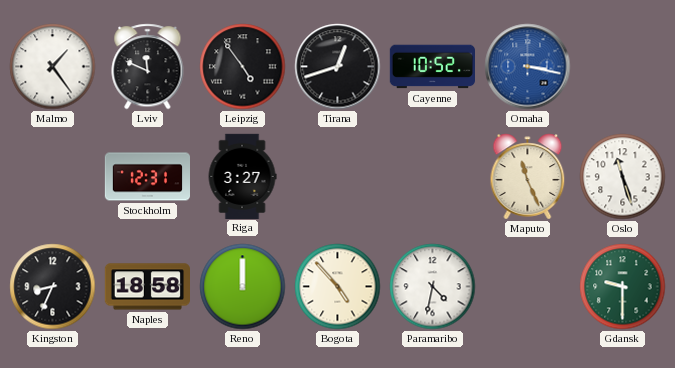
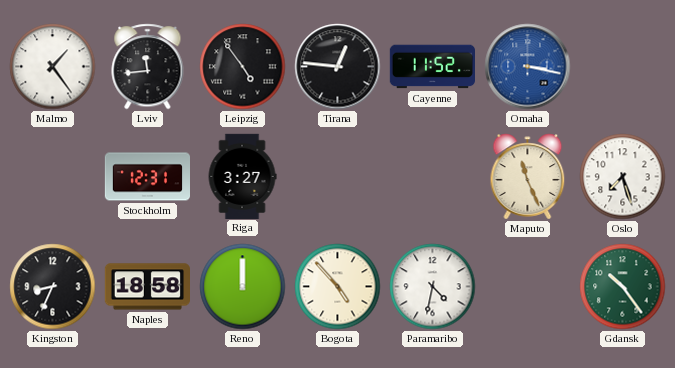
Lviv: 11:49 -> 11:44 (148, 67)
Tirana: 12:42 -> 12:46 (338, 67)
Cayenne: 10:52 -> 11:52 (432, 67)
Oslo: 11:27 -> 7:27 (623, 177)
Gdansk: 9:30 -> 10:24 (623, 287)
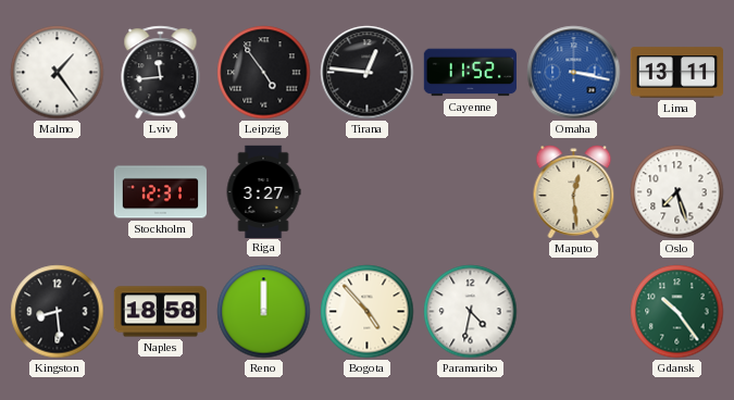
Lima: none -> 13:11 (676, 73)
Maputo: 11:26 -> 12:29 (574, 192)
Kingston: 8:34 -> 8:29 (58, 312)
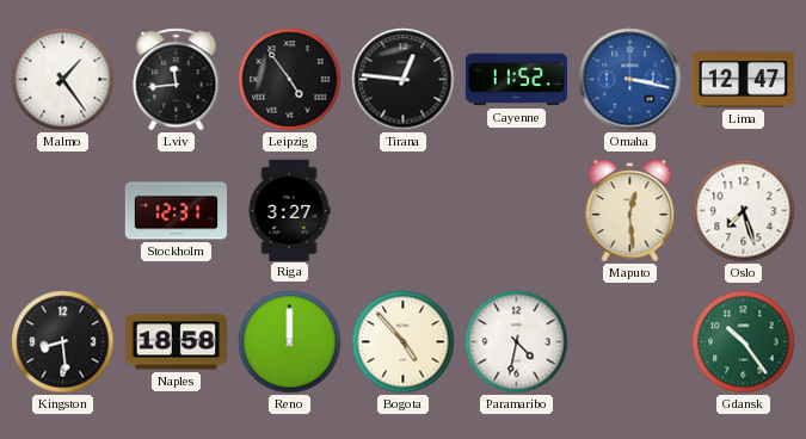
Lima: 13:11 -> 12:47 (743, 80)
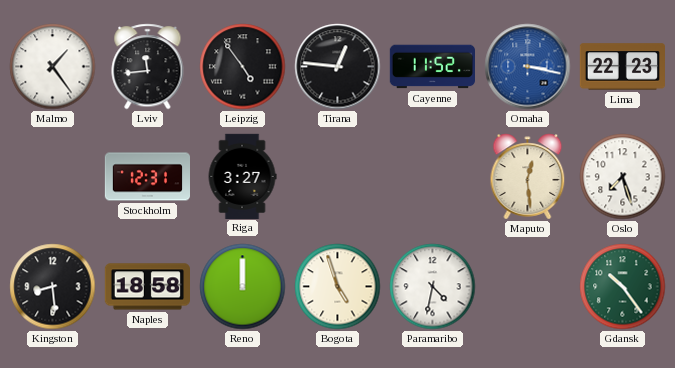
Lima: 12:47 -> 22:23 (622, 67)
Bogota: 4:53 -> 4:57 (338, 287)
